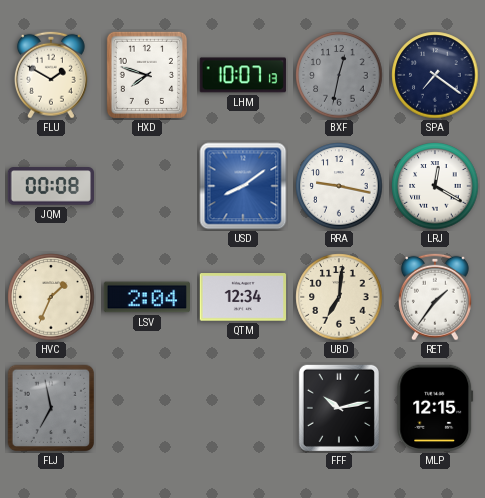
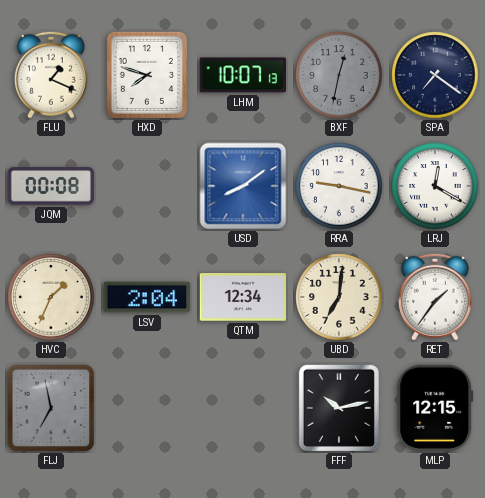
FLU: 1:50 -> 1:19 (51, 75)
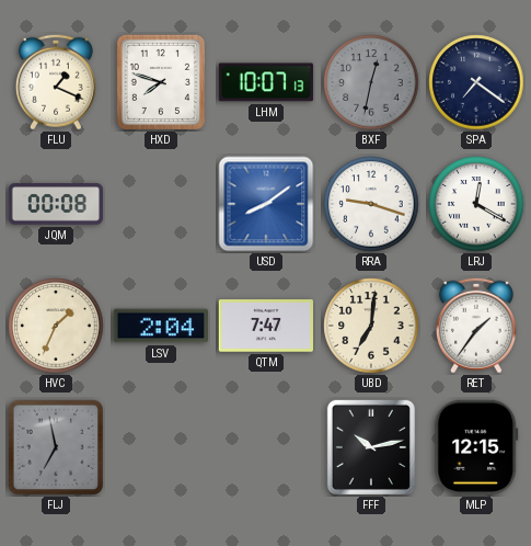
RRA: 9:17 -> 9:18 (371, 204)
QTM: 12:34 -> 7:47 (266, 326)
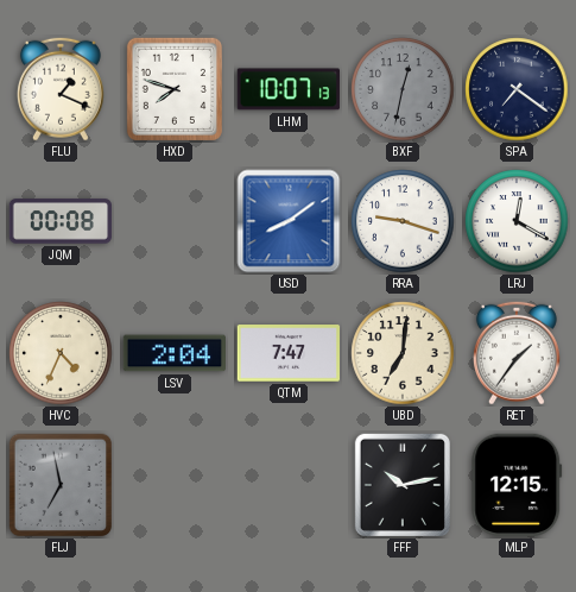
HVC: 1:34 -> 4:34 (61, 353)
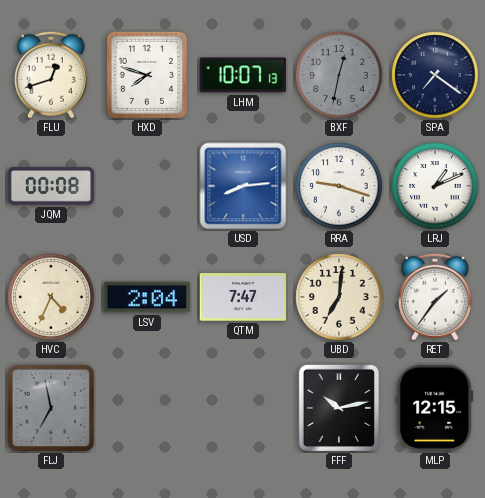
FLU: 1:19 -> 12:42 (51, 75)
USD: 8:09 -> 8:14 (243, 186)
LRJ: 12:20 -> 1:11 (435, 186)
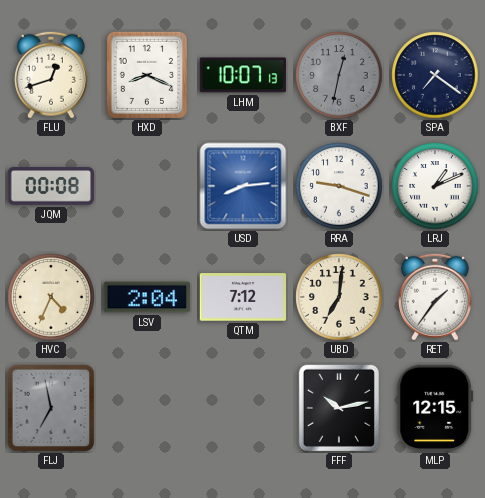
HXD: 7:48 -> 8:19 (147, 75)
QTM: 7:47 -> 7:12 (243, 297)
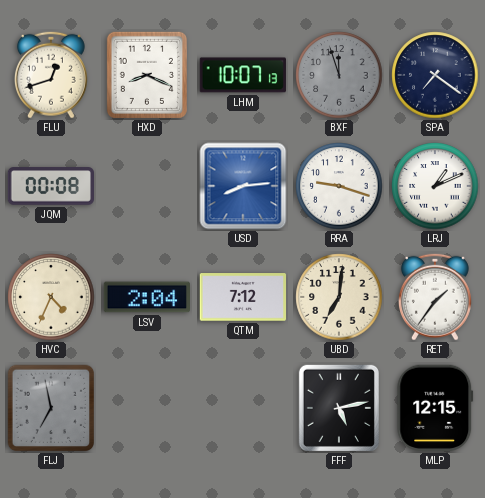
BXF: 12:32 -> 11:57 (339, 75)
FFF: 10:13 -> 5:13 (339, 408)
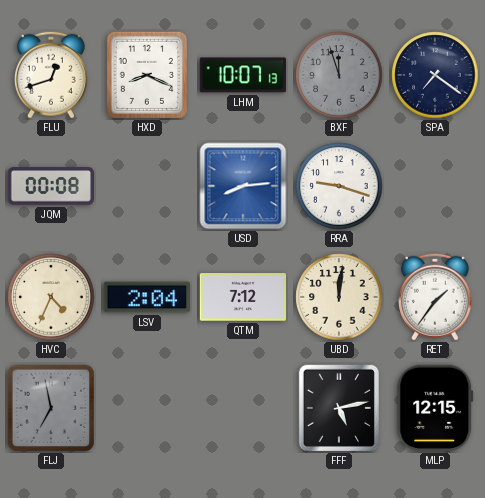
LRJ: 1:11 -> none (435, 186)
UBD: 7:01 -> 12:01 (339, 297)
